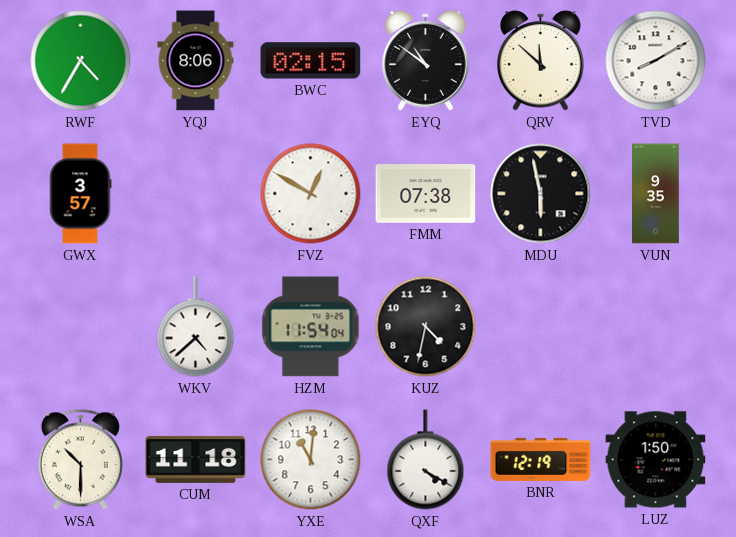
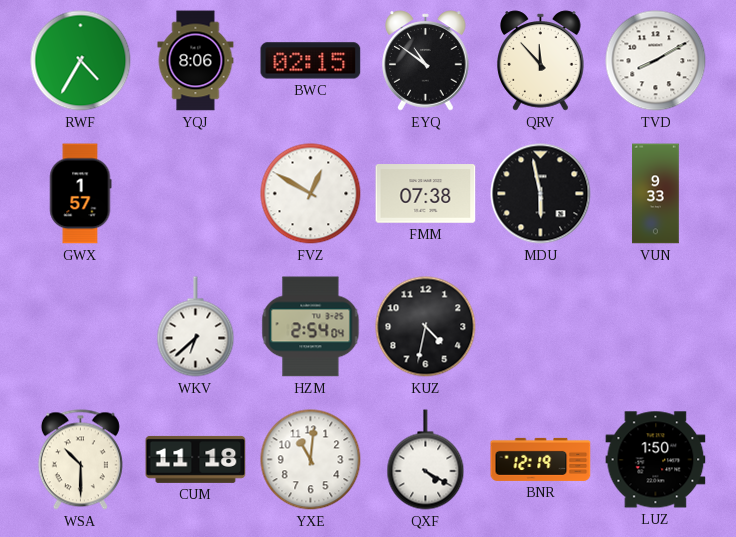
QRV: 11:52 -> 11:53 (541, 61)
GWX: 3:57 -> 1:57 (81, 194)
VUN: 9:35 -> 9:33 (656, 194)
WKV: 4:38 -> 6:38 (196, 327)
HZM: 11:54 -> 2:54 (311, 327)
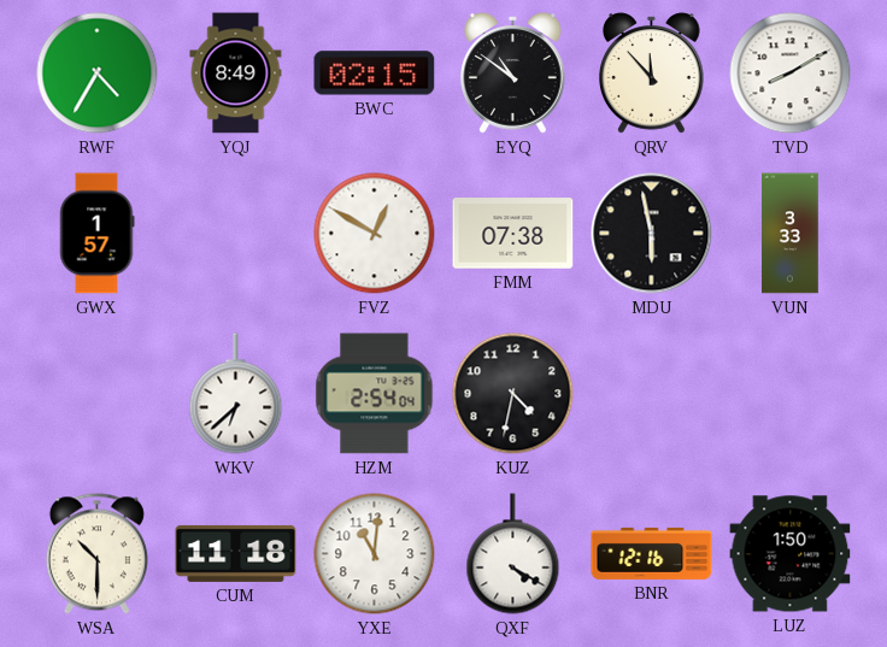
YQJ: 8:06 -> 8:49 (236, 73)
VUN: 9:33 -> 3:33 (791, 234)
BNR: 12:19 -> 12:16 (652, 553)
